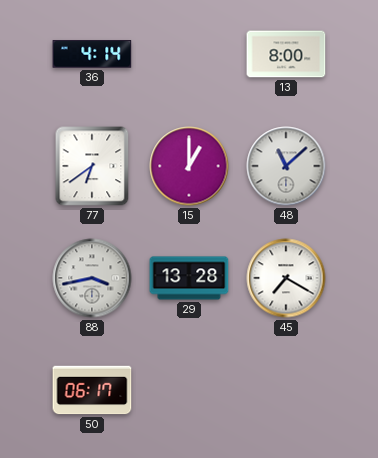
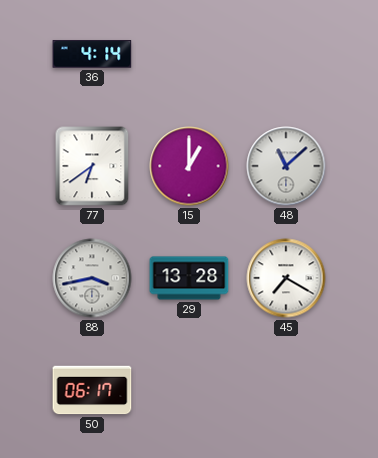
13: 8:00 -> none (286, 54)
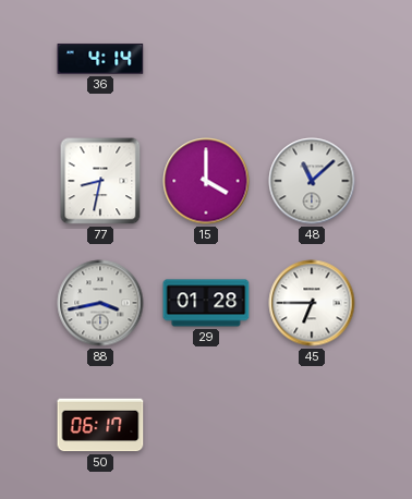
77: 6:39 -> 8:32 (100, 181)
15: 1:00 -> 4:00 (206, 181)
29: 13:28 -> 01:28 (206, 303)
45: 7:20 -> 6:45 (312, 303)
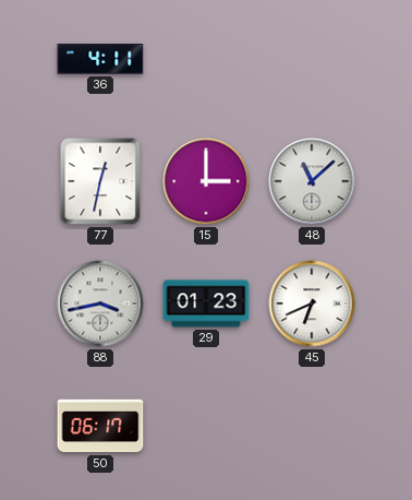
36: 4:14 -> 4:11 (100, 59)
77: 8:32 -> 12:32 (100, 181)
15: 4:00 -> 3:00 (206, 181)
29: 01:28 -> 01:23 (206, 303)
45: 6:45 -> 6:41 (312, 303)
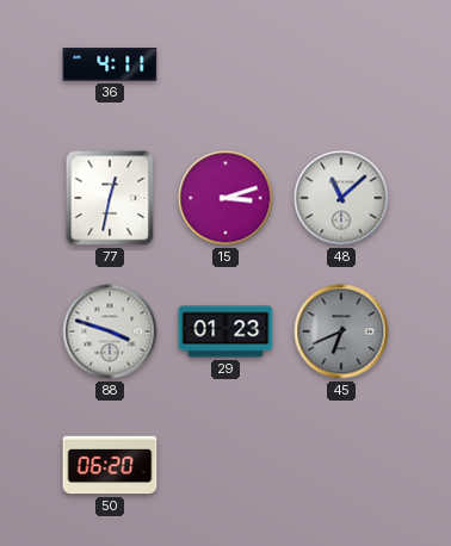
15: 3:00 -> 3:12 (225, 198)
88: 3:43 -> 3:48 (110, 331)
45 dial: white -> grey (341, 331)
50: 06:17 -> 06:20 (110, 465)
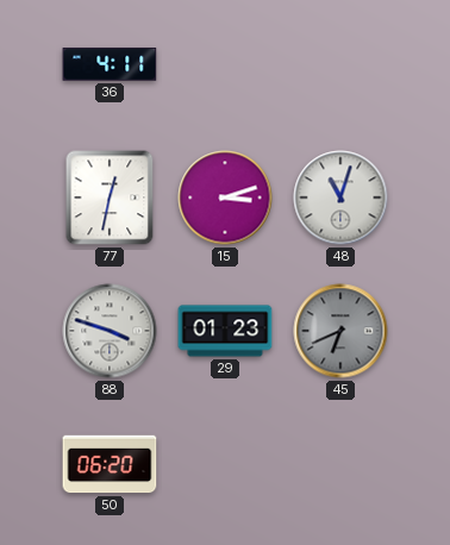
48: 11:08 -> 11:03 (340, 198)
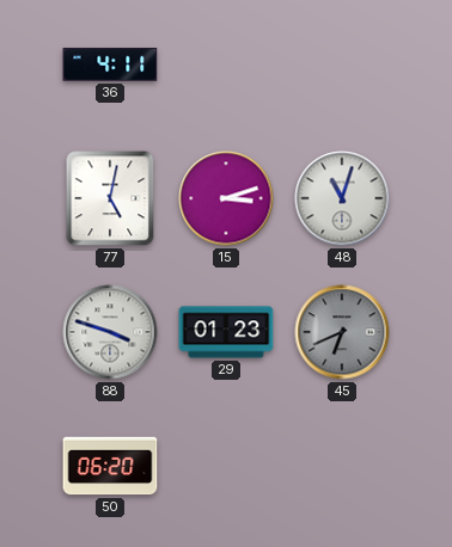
77: 12:32 -> 5:02 (110, 198)
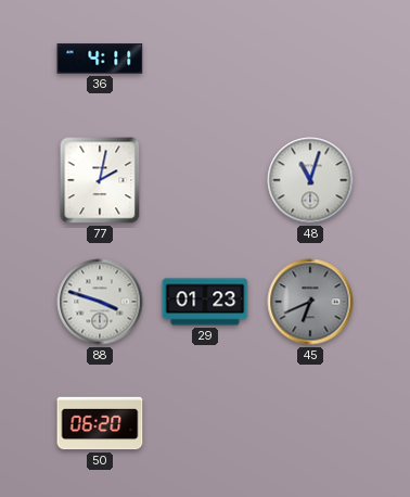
77: 5:02 -> 2:02 (100, 180)
15: 3:12 -> none (226, 198)
